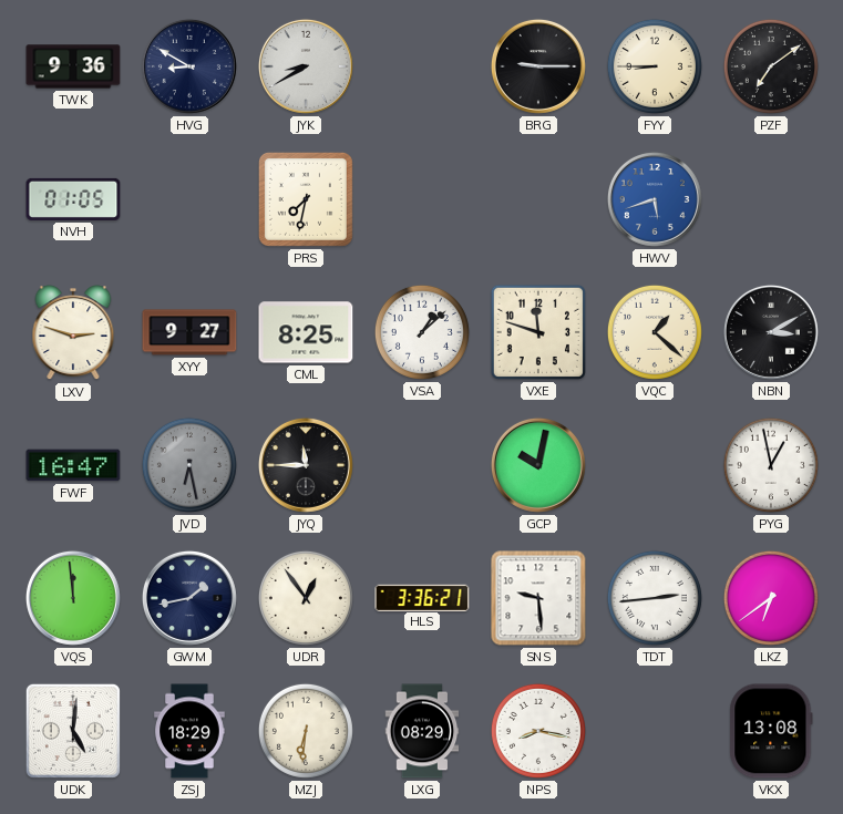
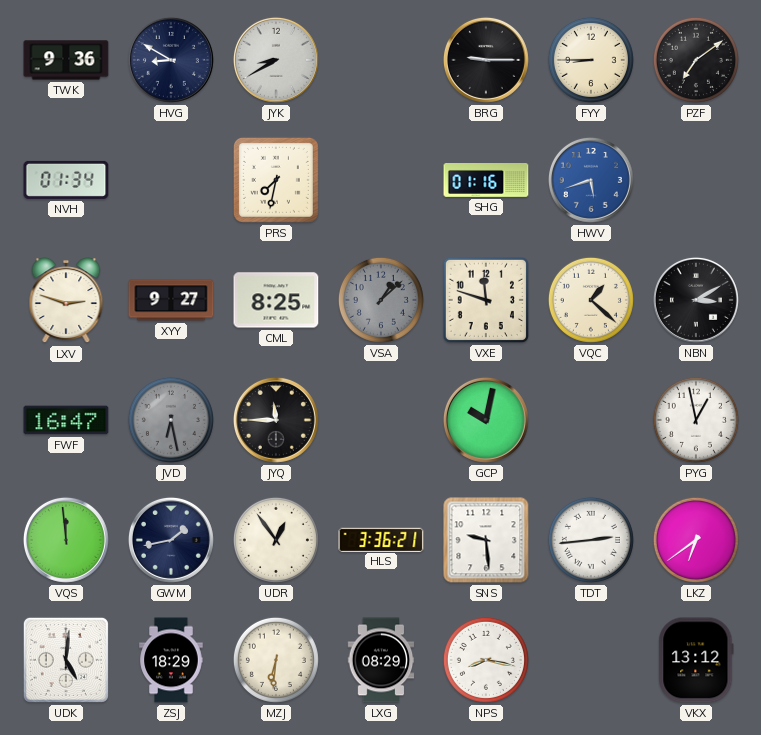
NVH: 01:05 -> 01:34 (66, 180)
SHG: none -> 01:16 (486, 180)
VSA dial: white -> grey (381, 300)
VKX: 13:08 -> 13:12 (696, 660)
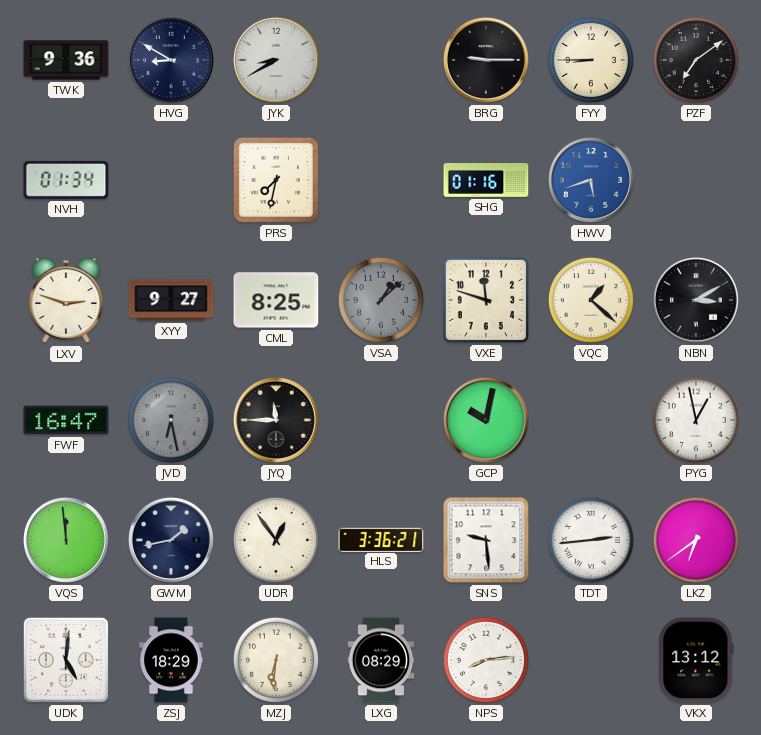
NPS: 8:17 -> 8:14 (486, 660)
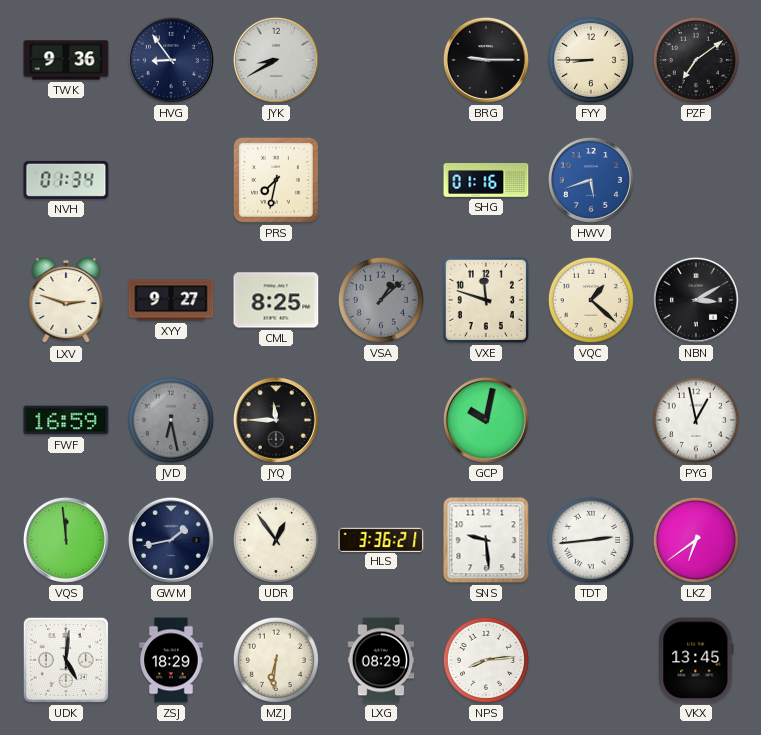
HVG: 8:50 -> 8:54 (171, 60)
FWF: 16:47 -> 16:59 (66, 420)
VKX: 13:12 -> 13:45 (696, 660)
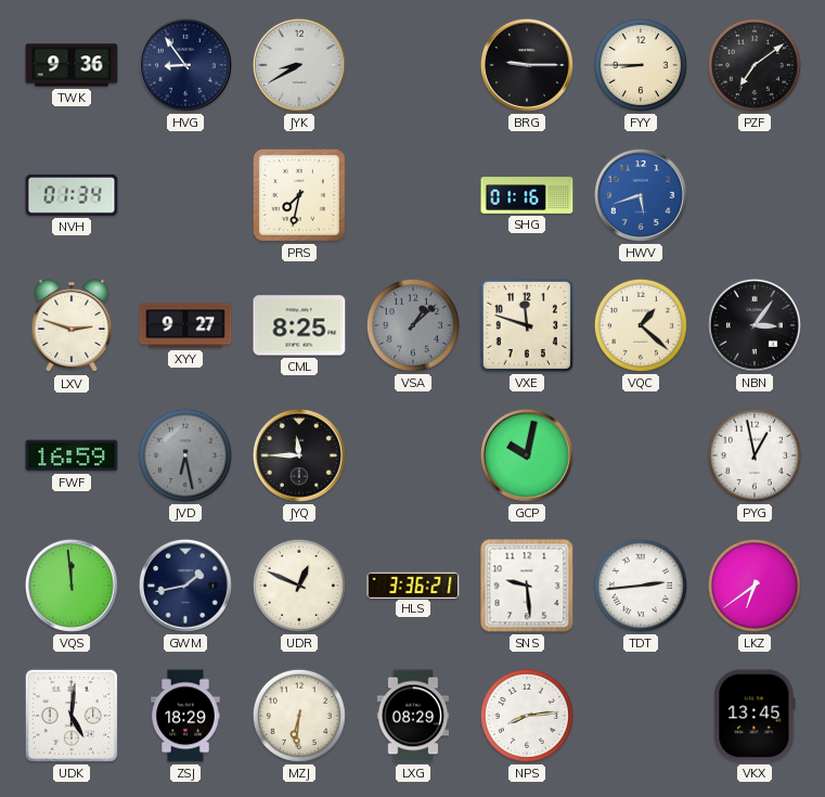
NBN: 3:10 -> 3:06 (755, 325)
UDR: 12:54 -> 12:49 (299, 586)
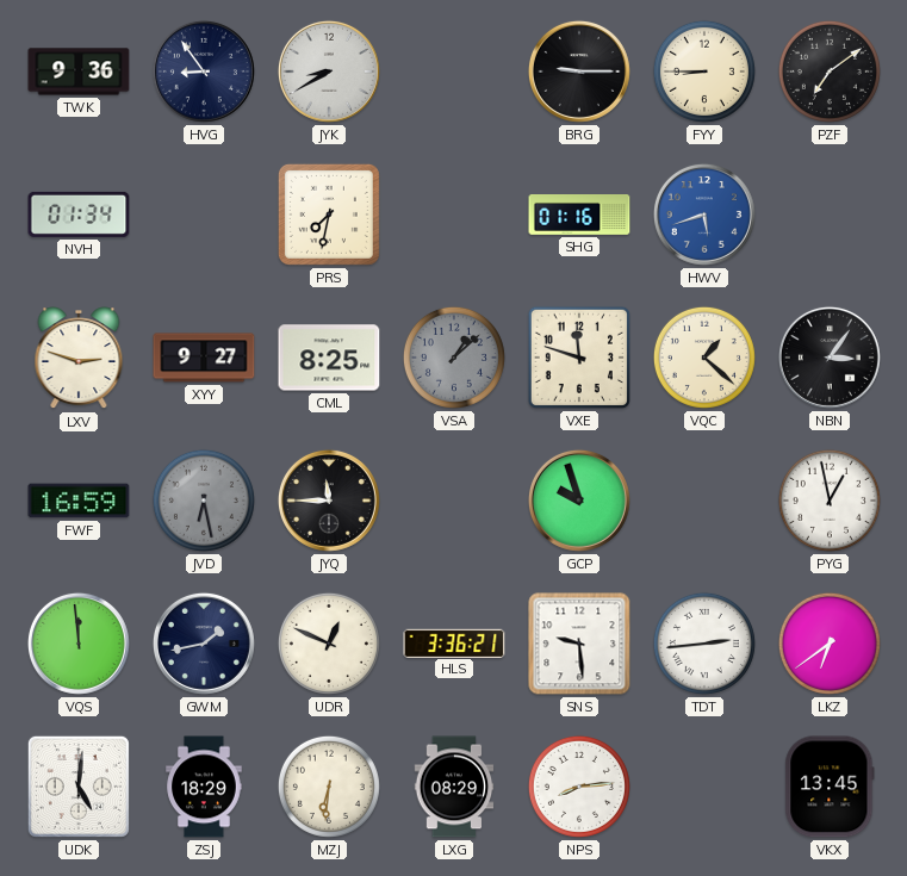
GCP: 10:02 -> 9:57 (579, 501)
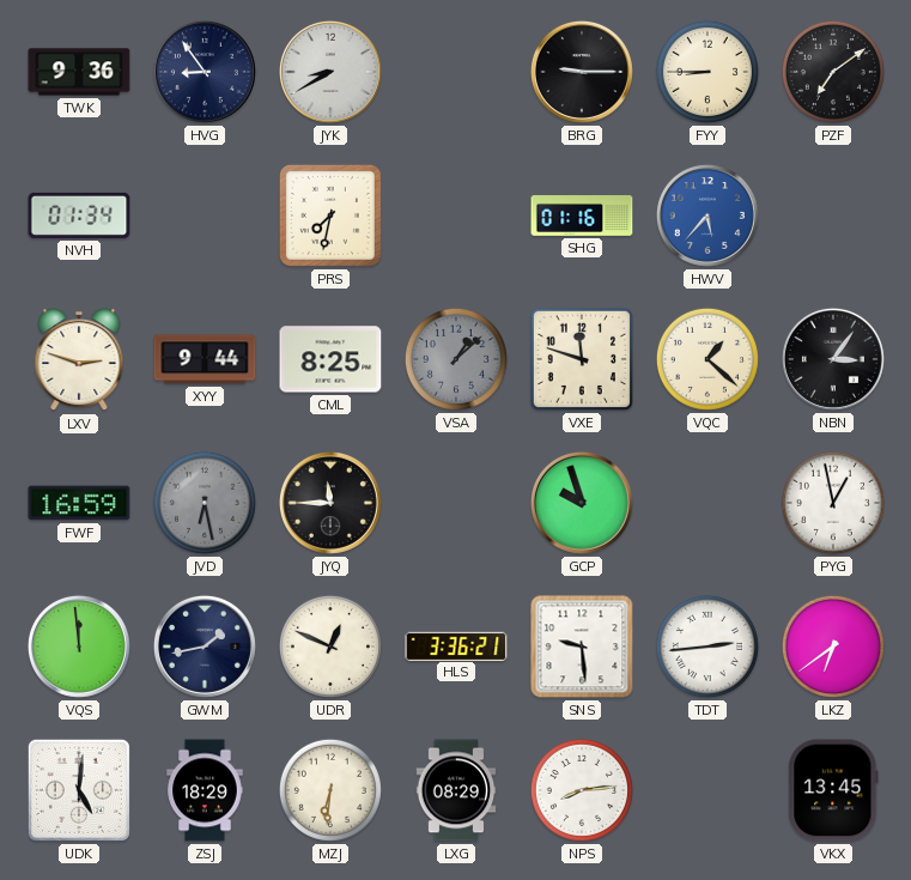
HWV: 5:42 -> 5:37 (707, 216)
XYY: 9:27 -> 9:44 (205, 359)
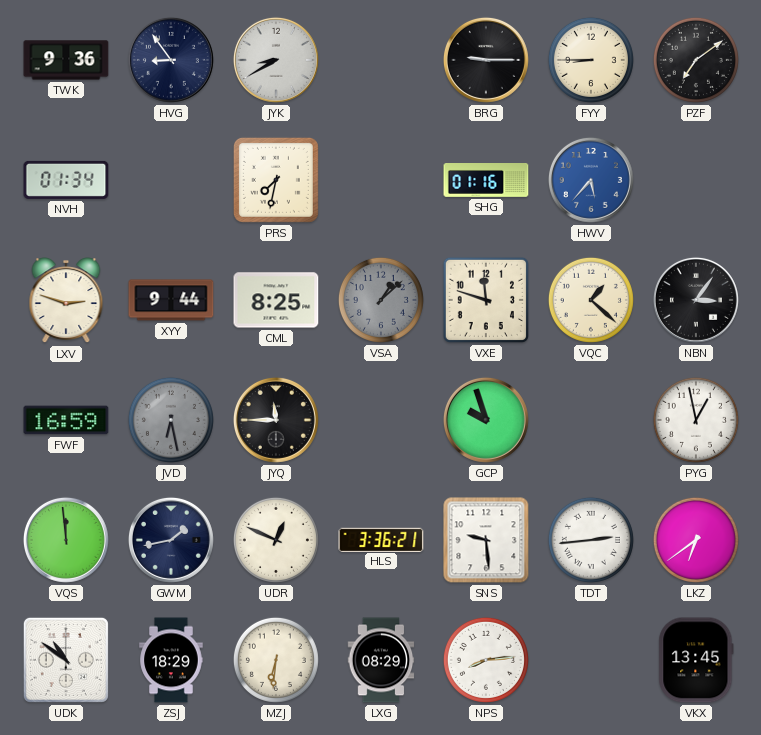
UDK: 5:01 -> 10:51 (66, 660)
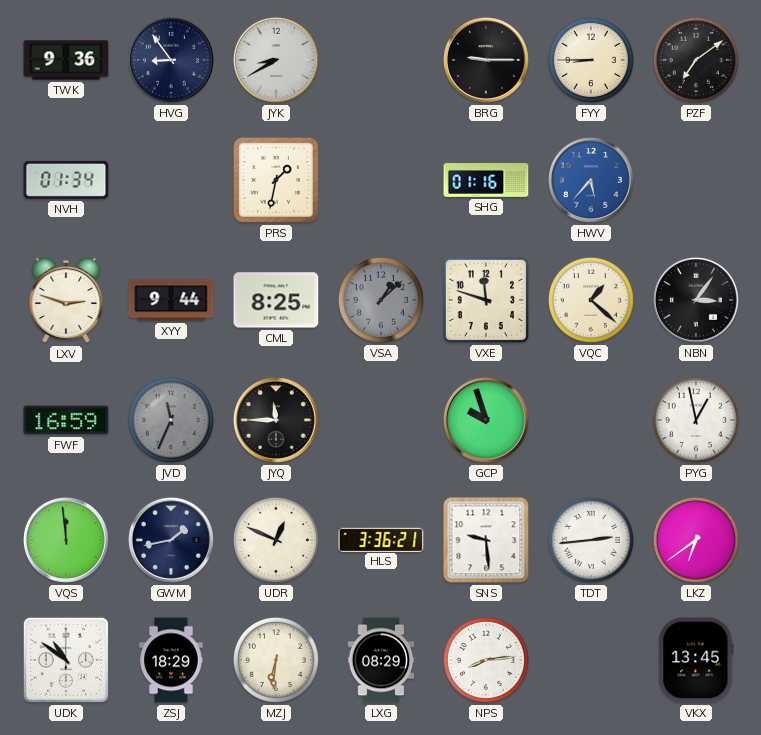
PRS: 7:32 -> 1:32 (276, 180)
JVD: 6:28 -> 11:34 (171, 420)
